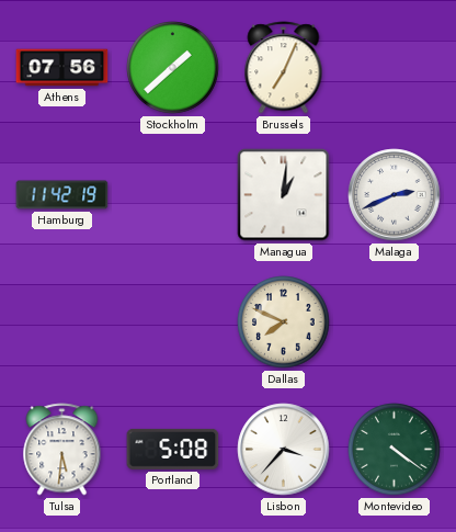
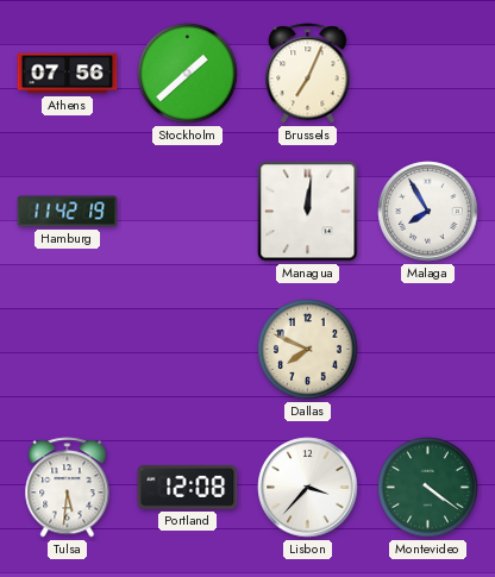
Managua: 1:01 -> 12:01 (308, 212)
Malaga: 2:41 -> 7:55 (428, 212)
Portland: 5:08 -> 12:08 (188, 487)
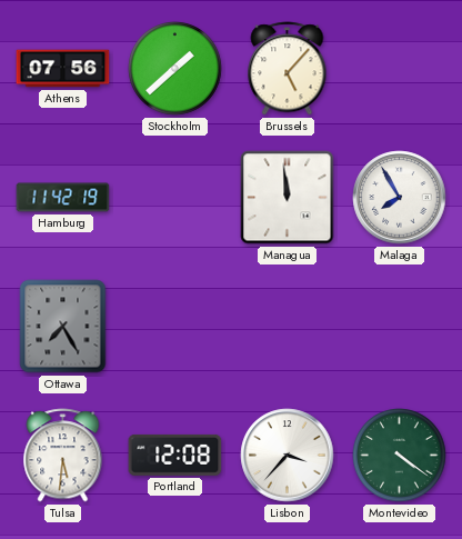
Brussels: 7:04 -> 5:07 (288, 69)
Managua: 12:01 -> 11:59 (288, 198)
Ottawa: none -> 7:25 (63, 327)
Dallas: 7:49 -> none (308, 350)
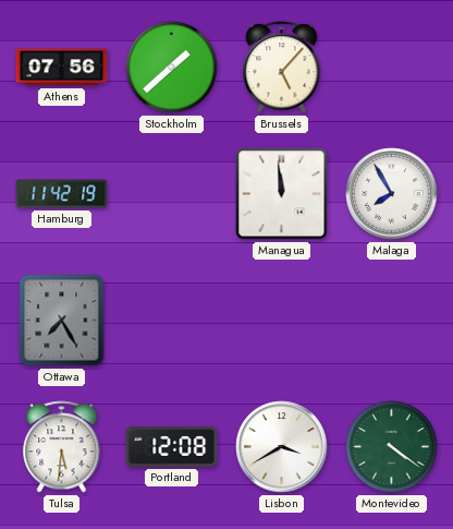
Lisbon: 3:37 -> 3:40 (282, 447)
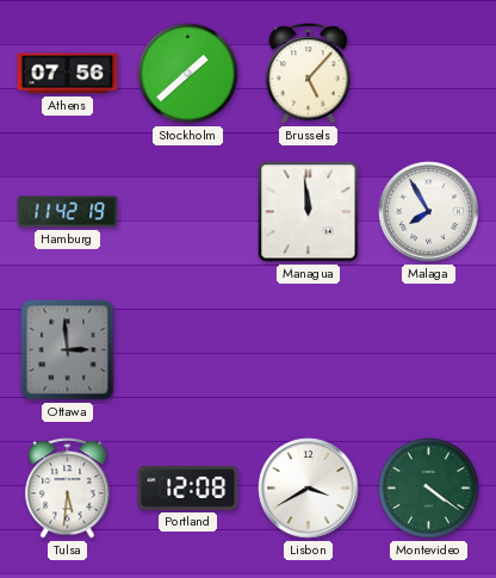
Ottawa: 7:25 -> 2:59 (68, 350)
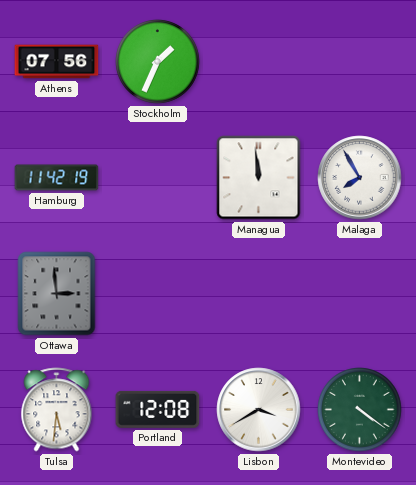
Stockholm: 1:38 -> 1:34 (158, 62)
Brussels: 5:07 -> none (309, 74)
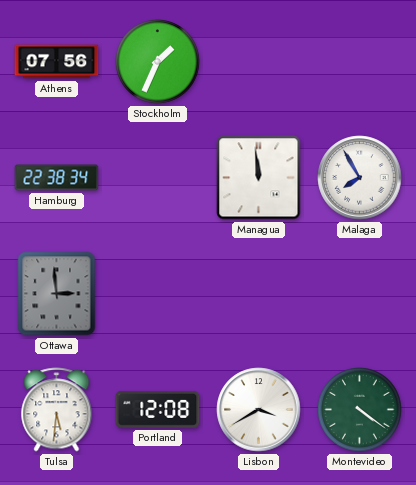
Hamburg: 11:42 -> 22:38 (57, 178)
